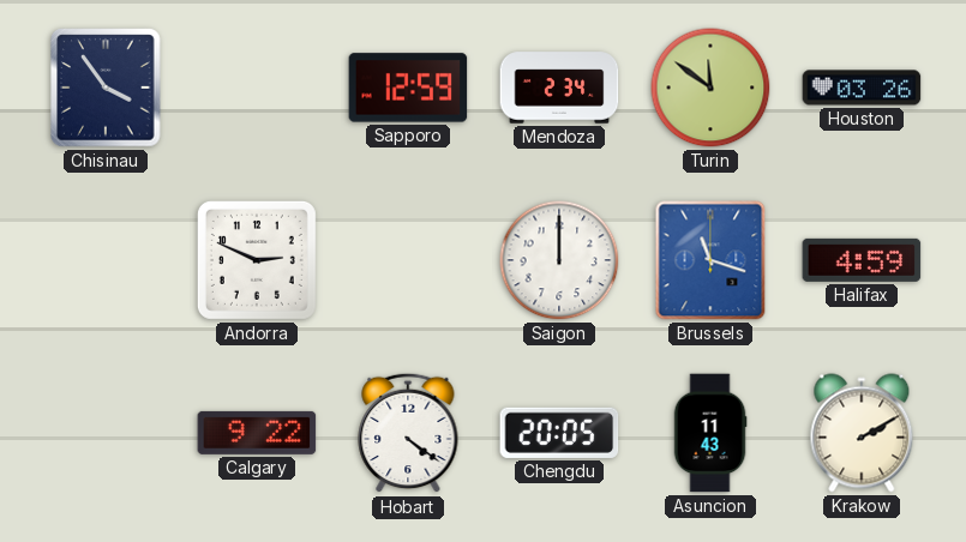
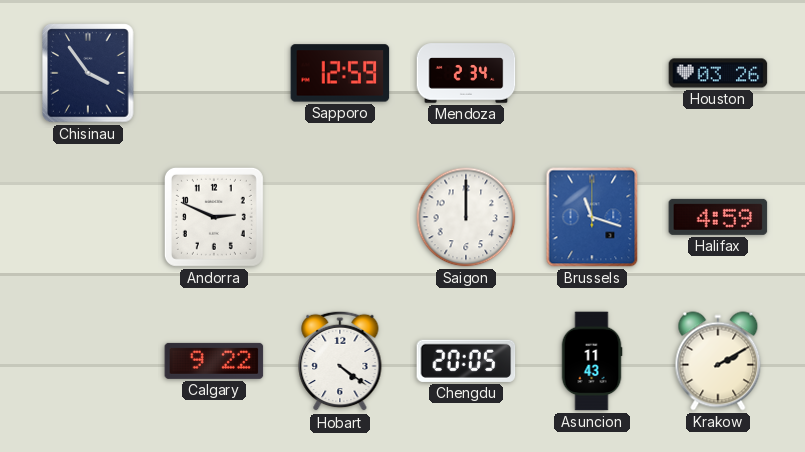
Turin: 11:51 -> none (710, 88)
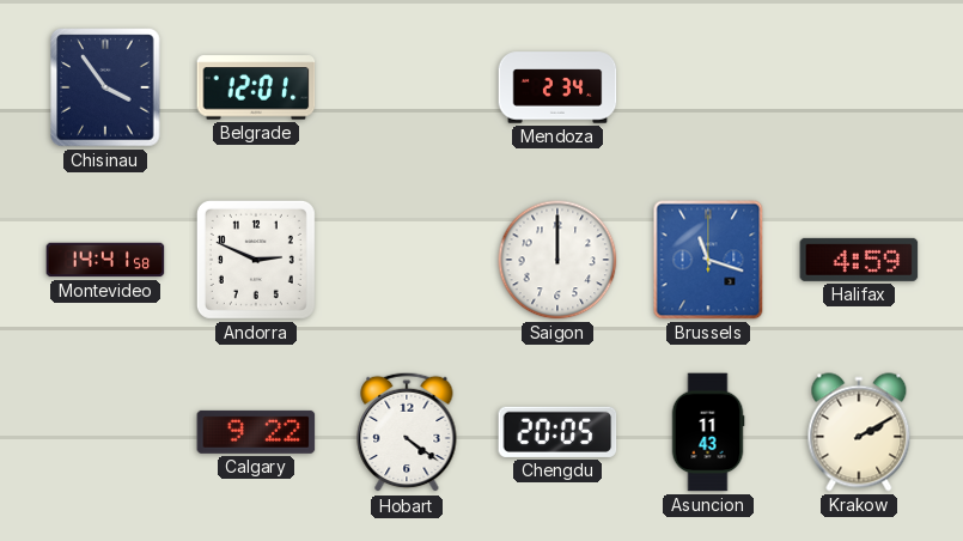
Belgrade: none -> 12:01 (256, 87)
Sapporo: 12:59 -> none (340, 73)
Houston: 03:26 -> none (718, 73)
Montevideo: none -> 14:41 (105, 260)
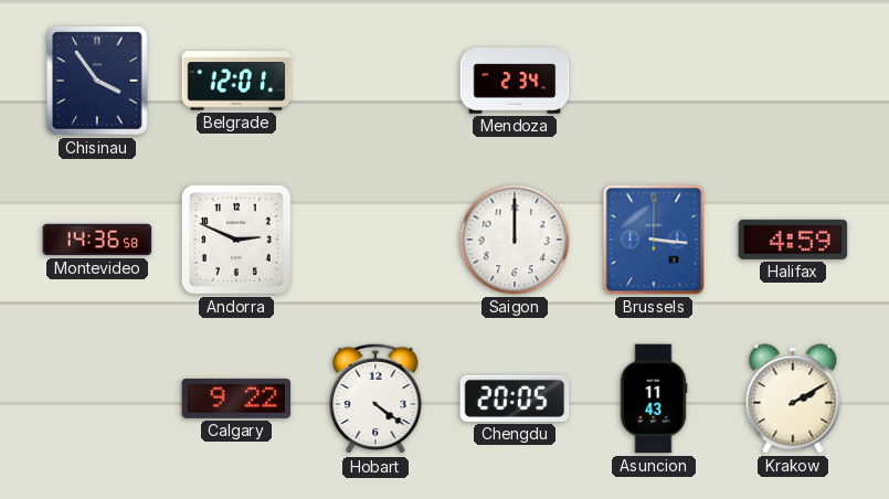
Montevideo: 14:41 -> 14:36 (97, 240)
Brussels: 11:18 -> 3:16 (654, 240)
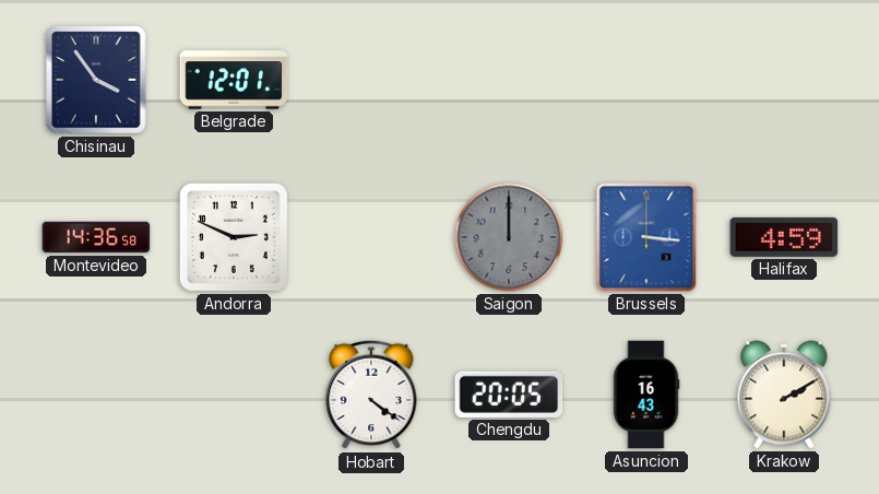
Mendoza: 2:34 -> none (515, 81)
Saigon dial: white -> grey (509, 237)
Calgary: 9:22 -> none (236, 399)
Asuncion: 11:43 -> 16:43 (646, 395)
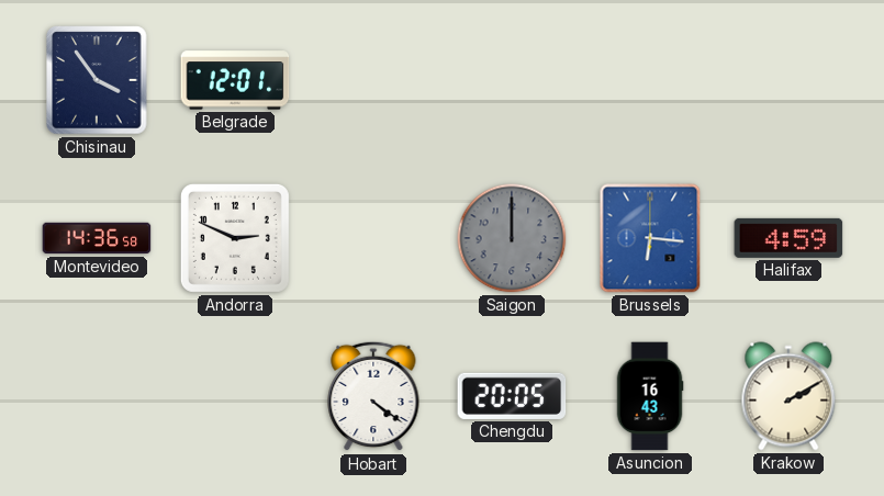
Brussels: 3:16 -> 6:16 (650, 238)
